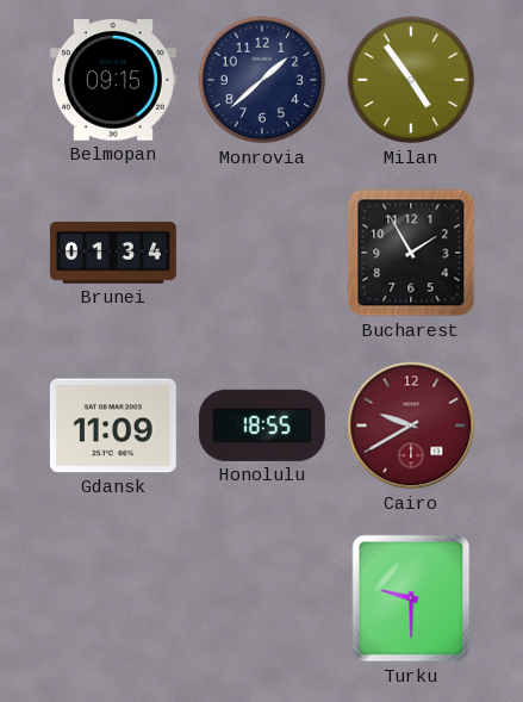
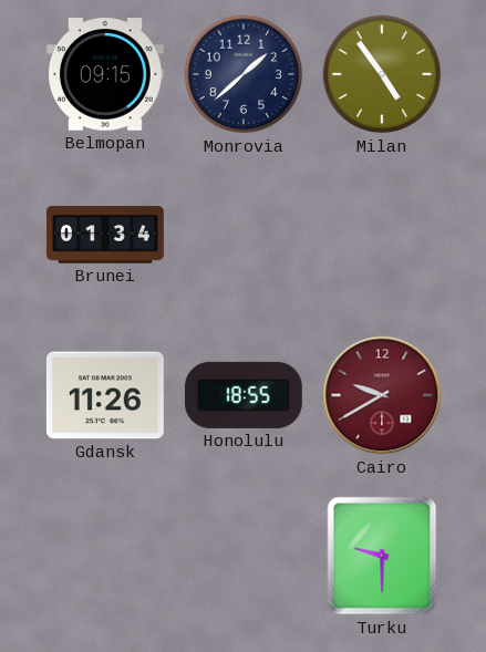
Bucharest: 1:55 -> none (411, 253)
Gdansk: 11:09 -> 11:26 (105, 395)
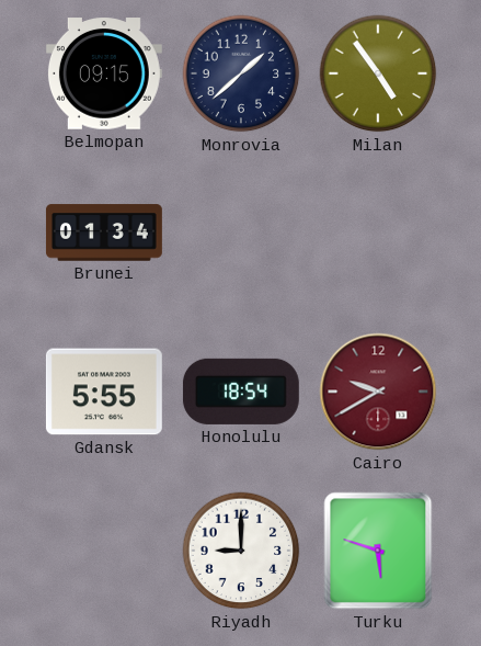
Gdansk: 11:26 -> 5:55 (104, 392)
Honolulu: 18:55 -> 18:54 (241, 392)
Riyadh: none -> 9:00 (241, 551)
Turku: 9:30 -> 5:48 (378, 551)
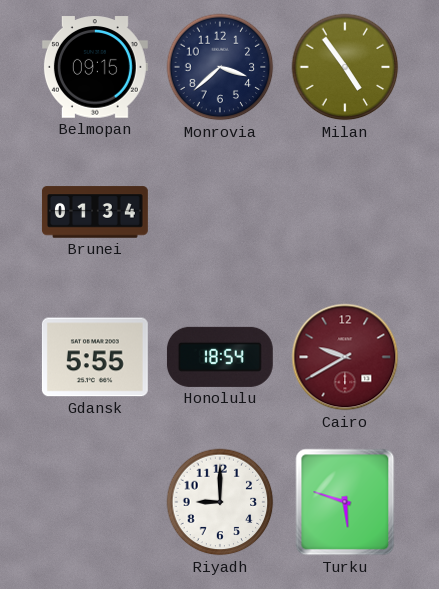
Monrovia: 1:38 -> 3:38 (220, 67)
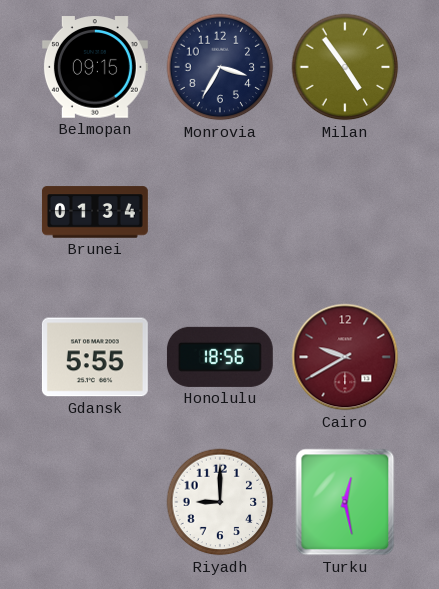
Monrovia: 3:38 -> 3:35 (220, 67)
Honolulu: 18:54 -> 18:56 (220, 357)
Turku: 5:48 -> 12:28 (345, 502)
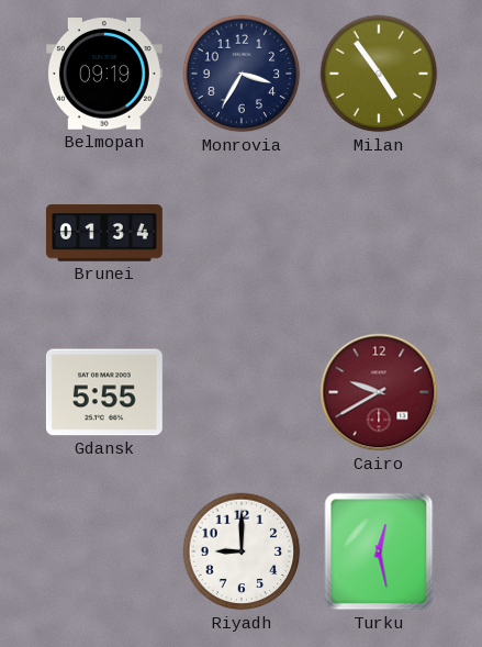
Belmopan: 09:15 -> 09:19 (104, 74)
Honolulu: 18:56 -> none (220, 357)
